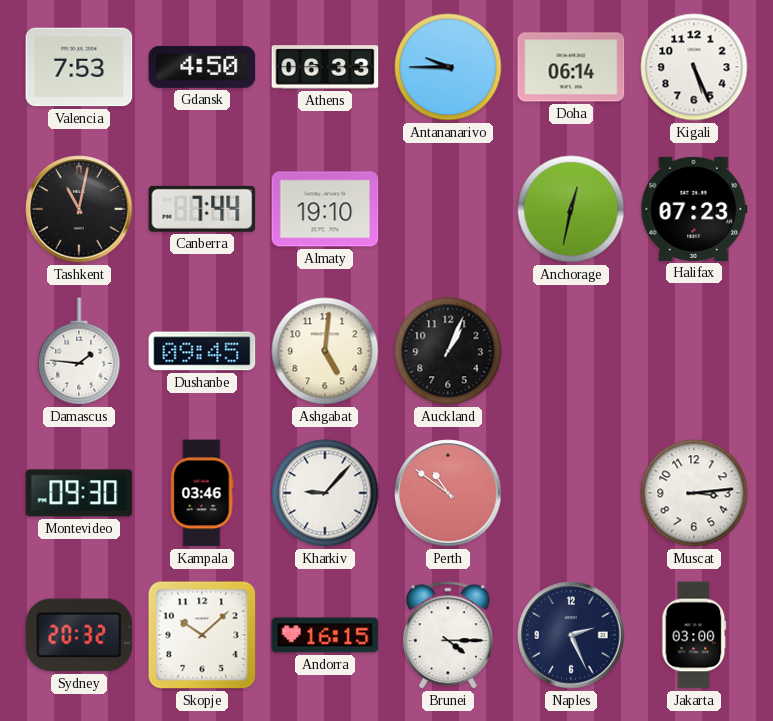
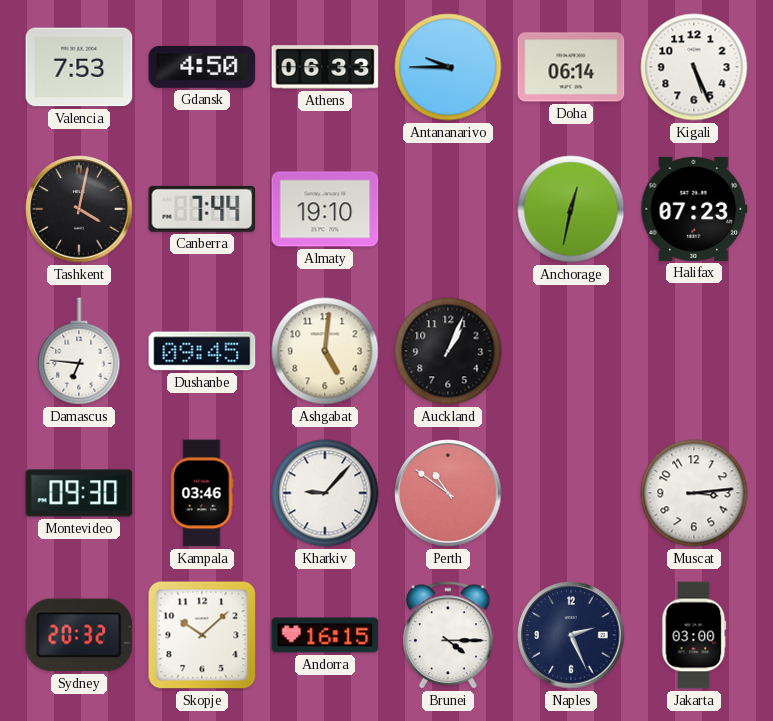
Tashkent: 11:02 -> 4:02 (79, 209)
Damascus: 1:46 -> 6:46 (79, 351)
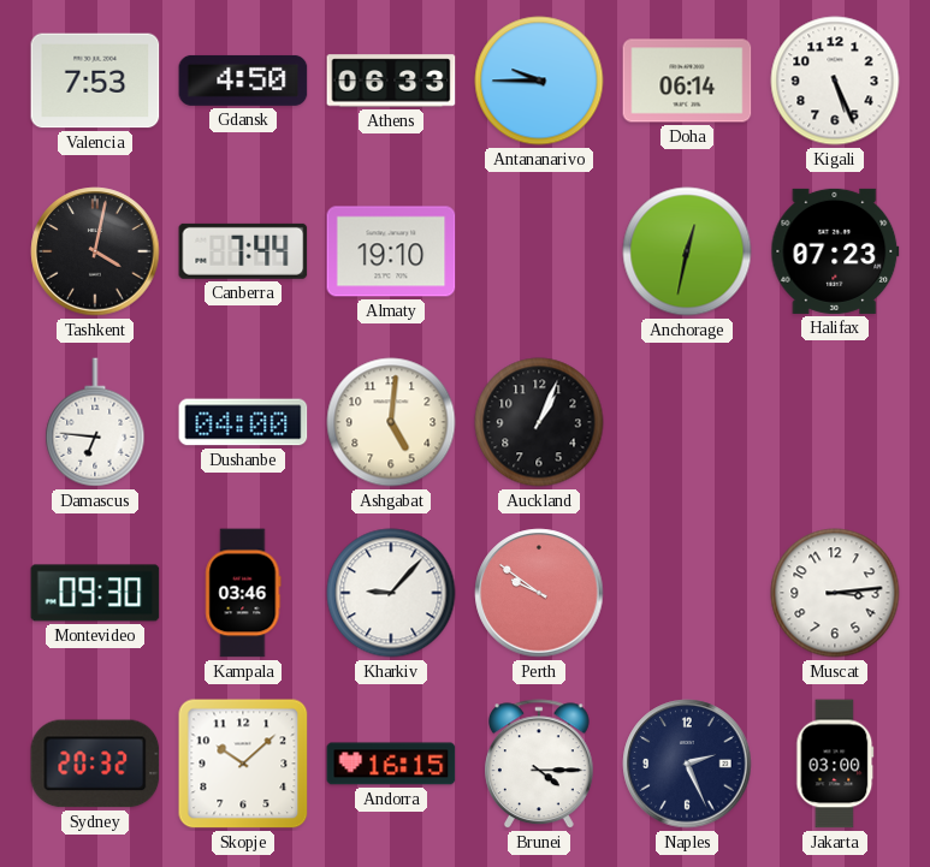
Dushanbe: 09:45 -> 04:00 (243, 422)
Perth: 10:51 -> 9:51 (539, 593)
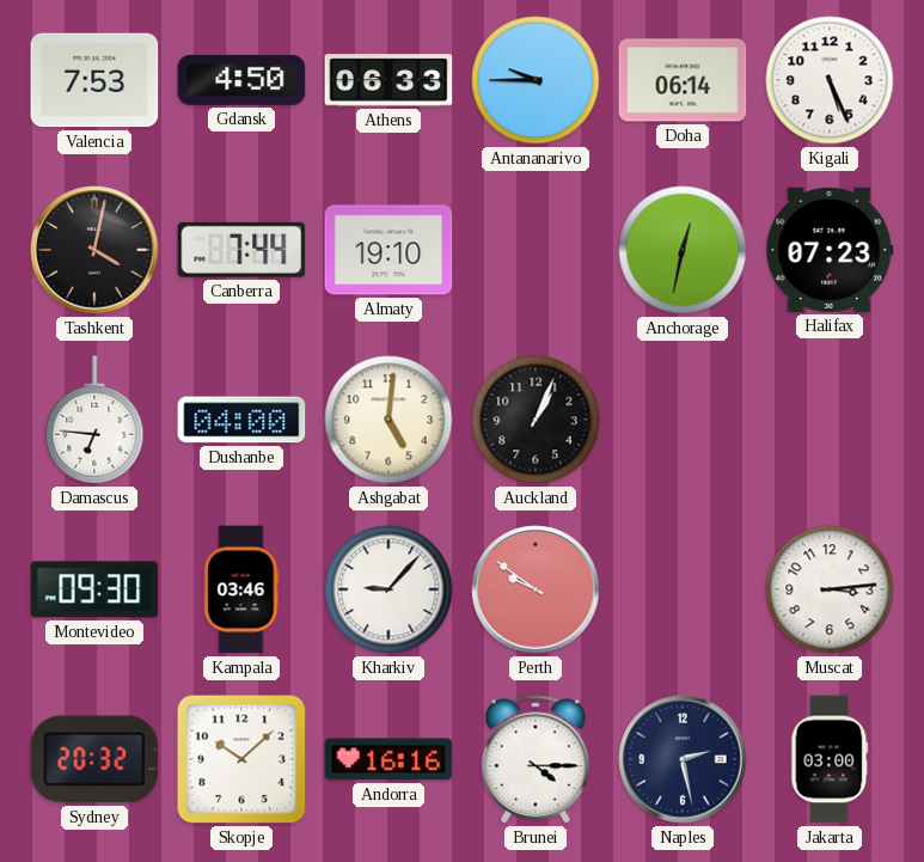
Andorra: 16:15 -> 16:16 (388, 759)
Naples: 2:26 -> 2:28 (683, 759)
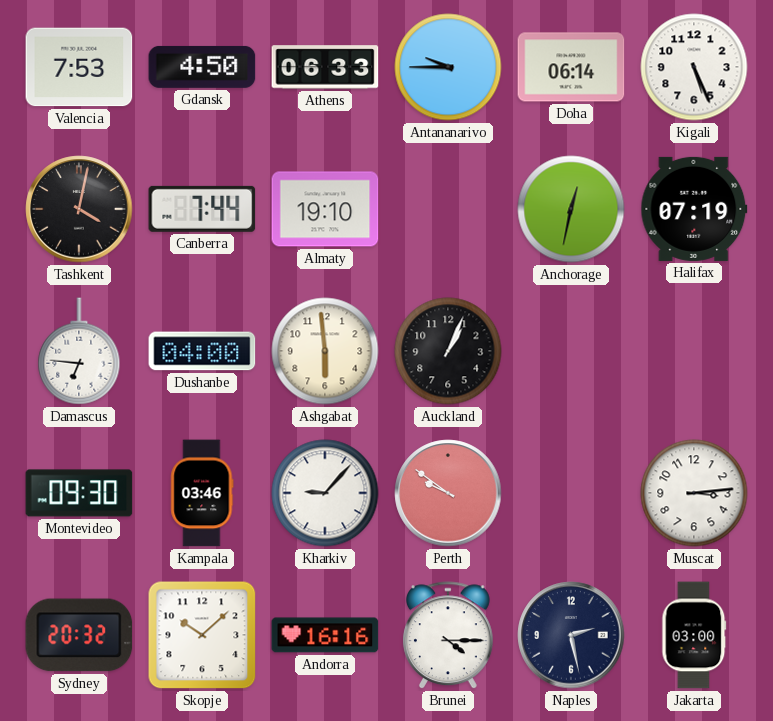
Halifax: 07:23 -> 07:19 (694, 209)
Ashgabat: 5:01 -> 5:59 (325, 351)
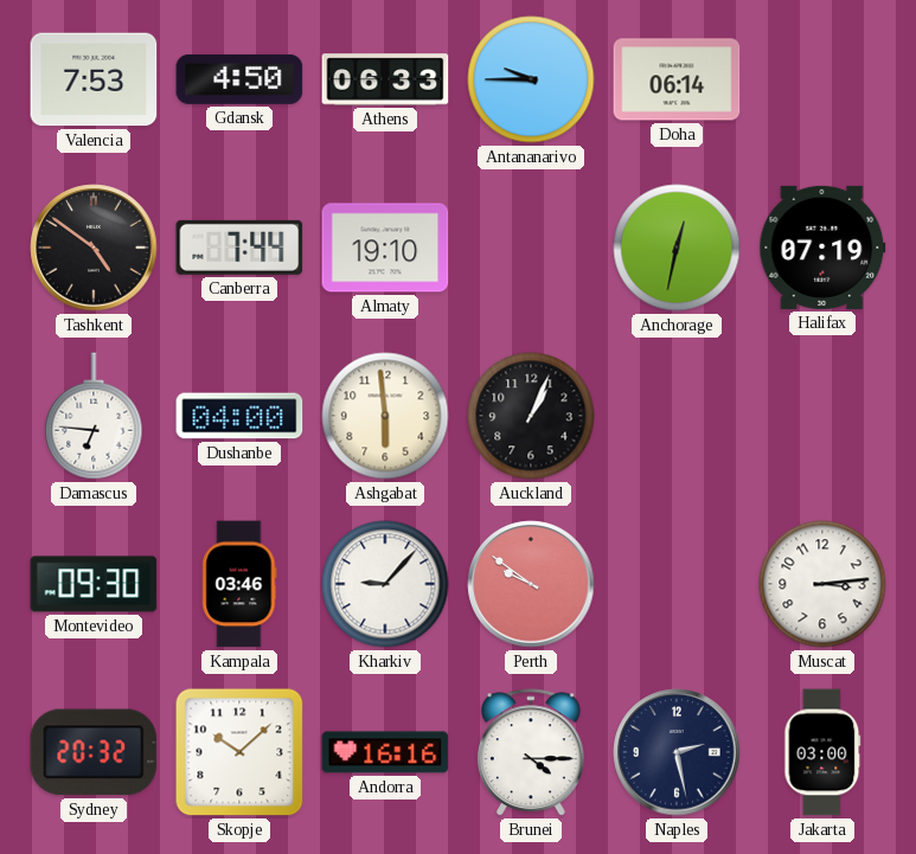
Kigali: 5:26 -> none (694, 67)
Tashkent: 4:02 -> 4:51 (94, 248)
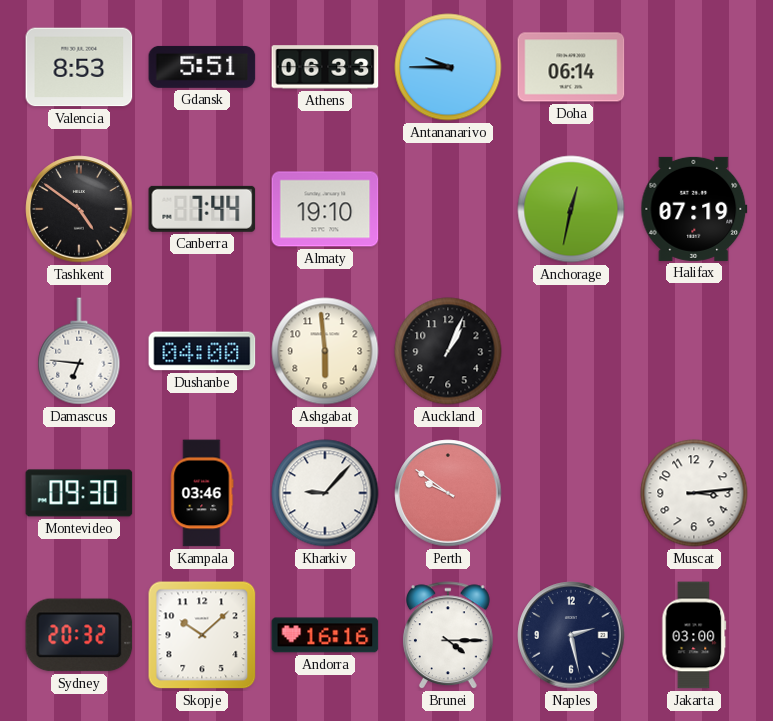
Valencia: 7:53 -> 8:53 (79, 67)
Gdansk: 4:50 -> 5:51 (202, 67)
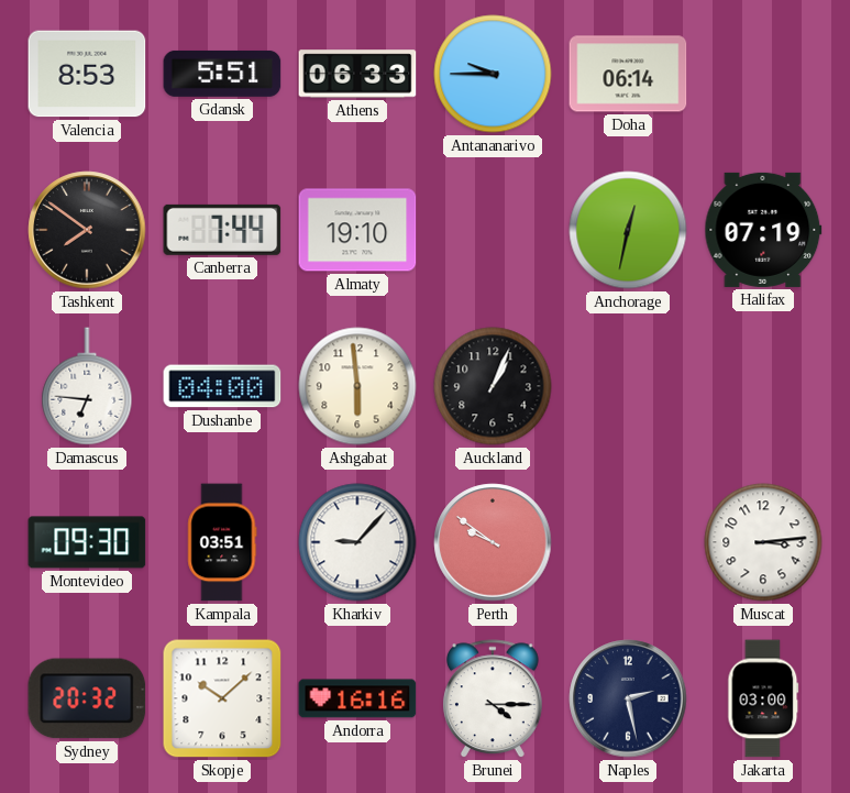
Tashkent: 4:51 -> 7:51 (87, 230)
Kampala: 03:46 -> 03:51 (222, 542)
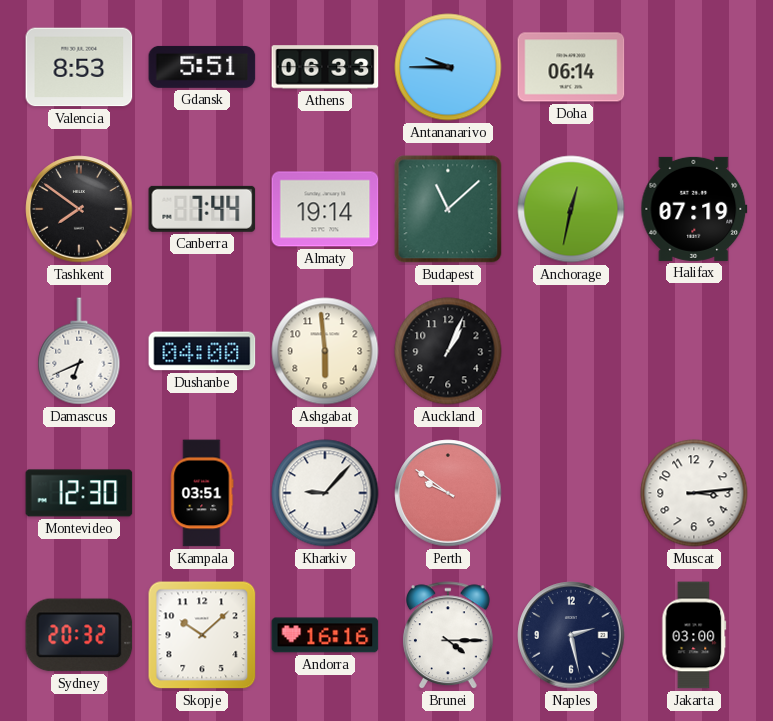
Almaty: 19:10 -> 19:14 (325, 209)
Budapest: none -> 11:08 (448, 209)
Damascus: 6:46 -> 6:41 (79, 351)
Montevideo: 09:30 -> 12:30 (79, 493)
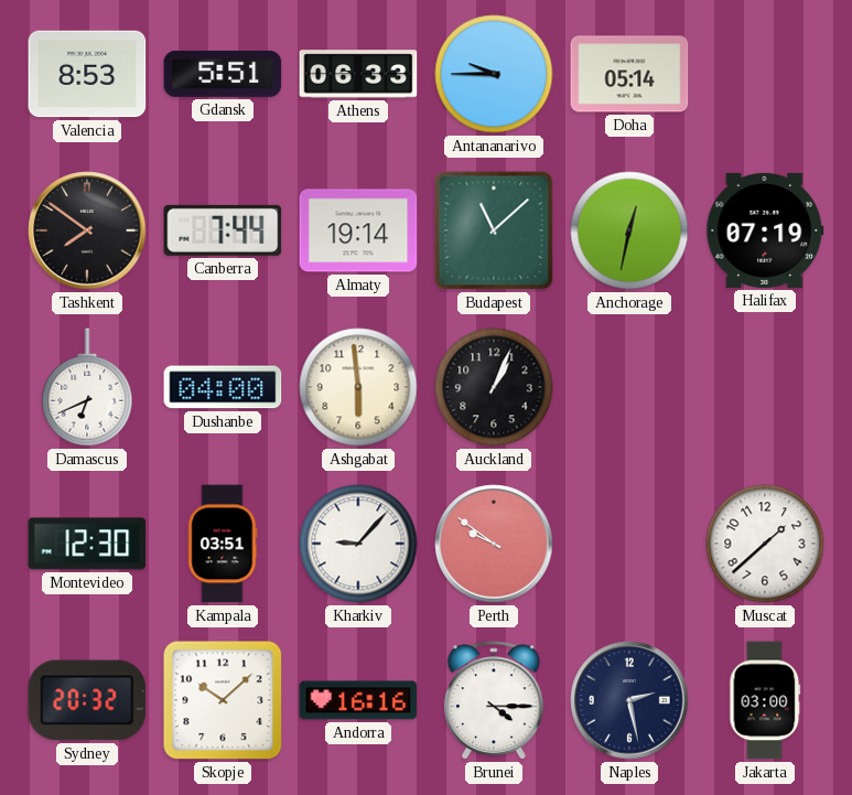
Doha: 06:14 -> 05:14 (629, 74)
Muscat: 3:14 -> 1:38 (765, 544)
